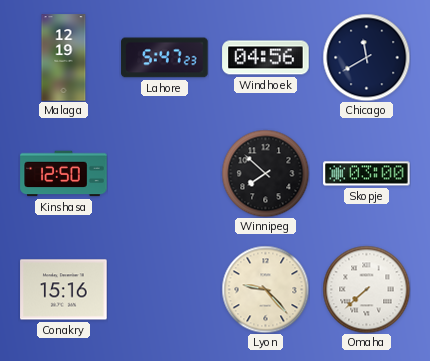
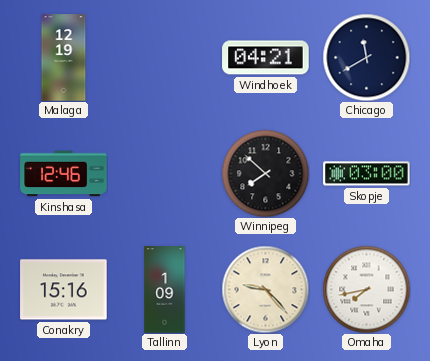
Lahore: 5:47 -> none (165, 58)
Windhoek: 04:56 -> 04:21 (266, 58)
Kinshasa: 12:50 -> 12:46 (64, 174)
Tallinn: none -> 1:09 (165, 290)
Omaha: 7:38 -> 7:43 (366, 289)
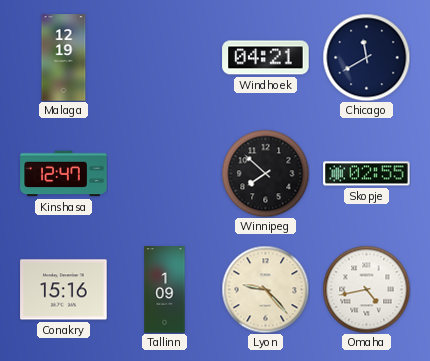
Kinshasa: 12:46 -> 12:47 (64, 174)
Skopje: 03:00 -> 02:55 (367, 174)
Omaha: 7:43 -> 4:43 (366, 289)
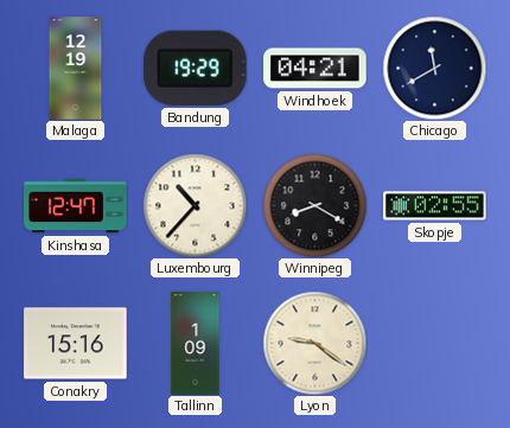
Bandung: none -> 19:29 (196, 68)
Luxembourg: none -> 10:37 (195, 205)
Winnipeg: 7:52 -> 8:20 (314, 205)
Lyon: 9:23 -> 9:21 (314, 343)
Omaha: 4:43 -> none (366, 289)
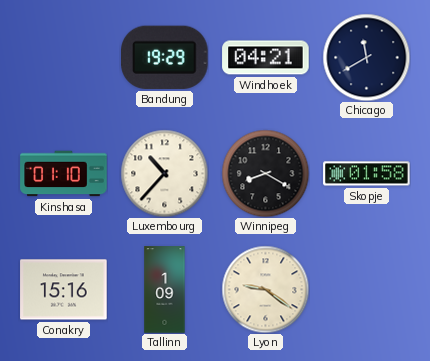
Malaga: 12:19 -> none (76, 69)
Kinshasa: 12:47 -> 01:10 (64, 174)
Skopje: 02:55 -> 01:58 (367, 174)
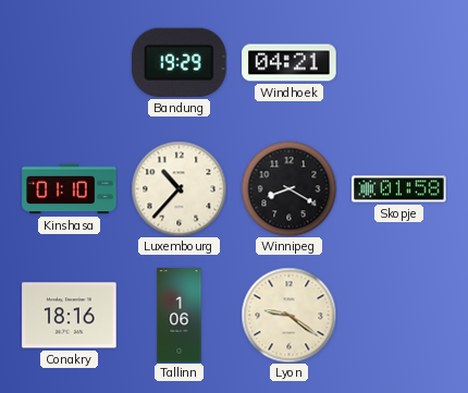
Chicago: 11:40 -> none (366, 57)
Conakry: 15:16 -> 18:16 (70, 316)
Tallinn: 1:09 -> 1:06 (180, 316)
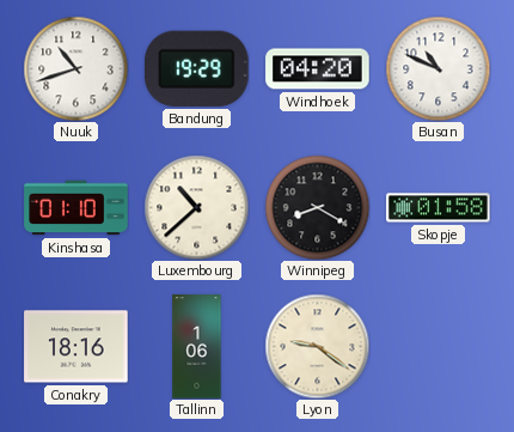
Nuuk: none -> 10:42 (75, 68)
Windhoek: 04:21 -> 04:20 (318, 69)
Busan: none -> 10:49 (437, 68)
Luxembourg: 10:37 -> 10:38 (196, 207)
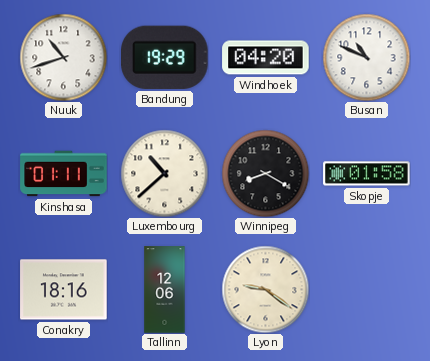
Kinshasa: 01:10 -> 01:11 (64, 174)
Tallinn: 1:06 -> 12:06 (165, 290)
